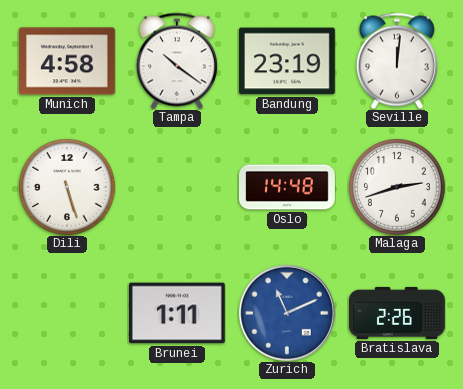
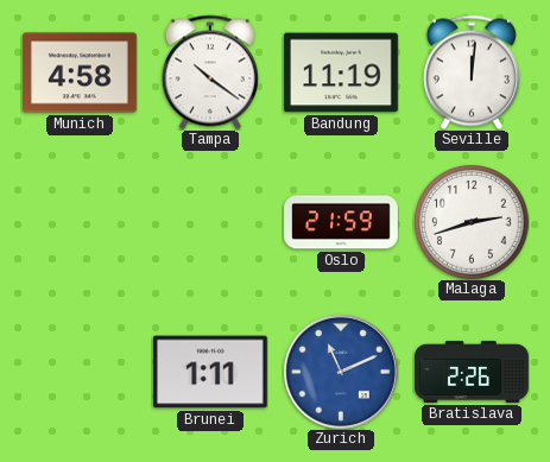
Bandung: 23:19 -> 11:19 (341, 72)
Dili: 5:27 -> none (67, 187)
Oslo: 14:48 -> 21:59 (342, 222)
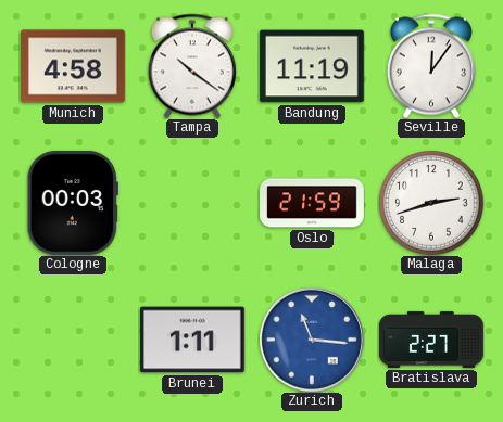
Seville: 12:01 -> 12:06 (431, 66)
Cologne: none -> 00:03 (73, 203)
Zurich: 11:11 -> 11:16 (312, 340)
Bratislava: 2:26 -> 2:27 (432, 340)
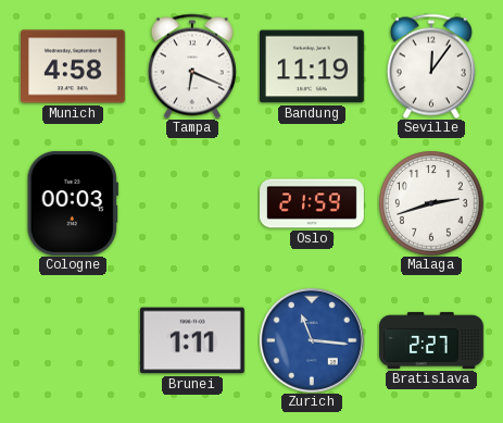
Tampa: 10:21 -> 6:19 (192, 66)
